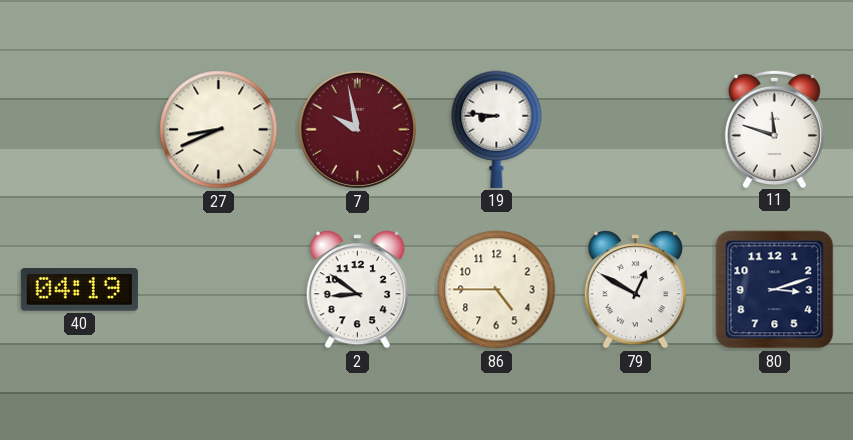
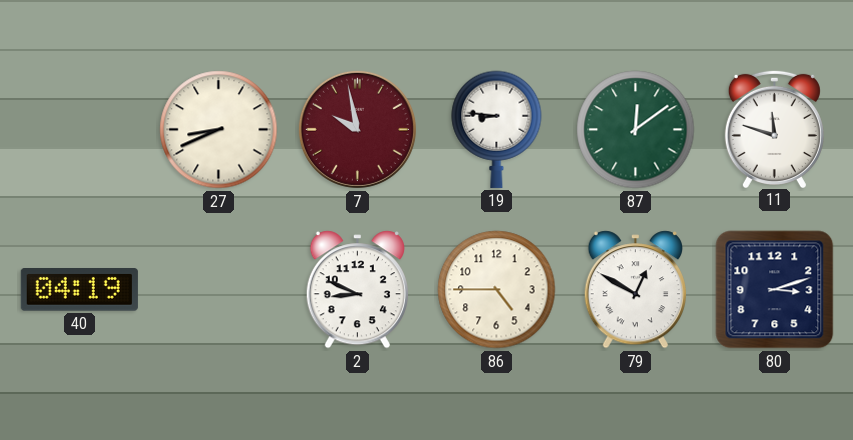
87: none -> 12:09 (636, 130)
2: 8:51 -> 8:49 (357, 290)
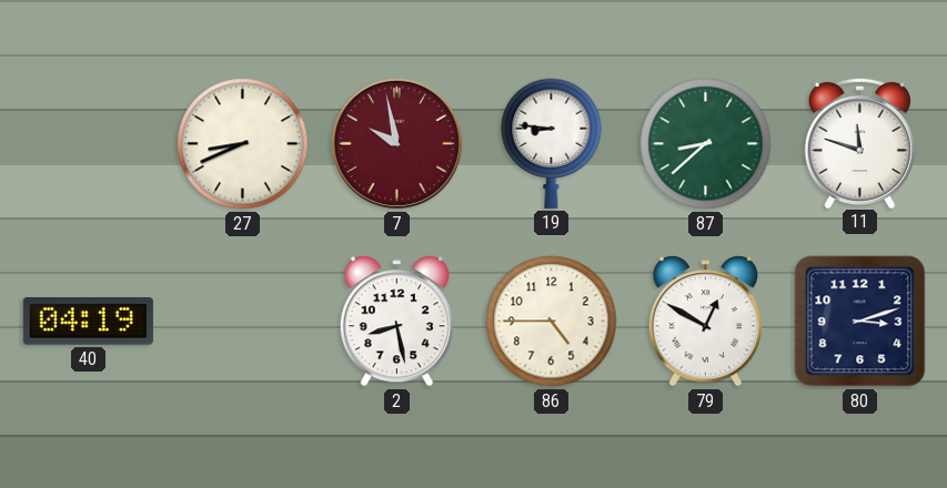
87: 12:09 -> 8:38 (706, 144)
2: 8:49 -> 8:28 (396, 322)
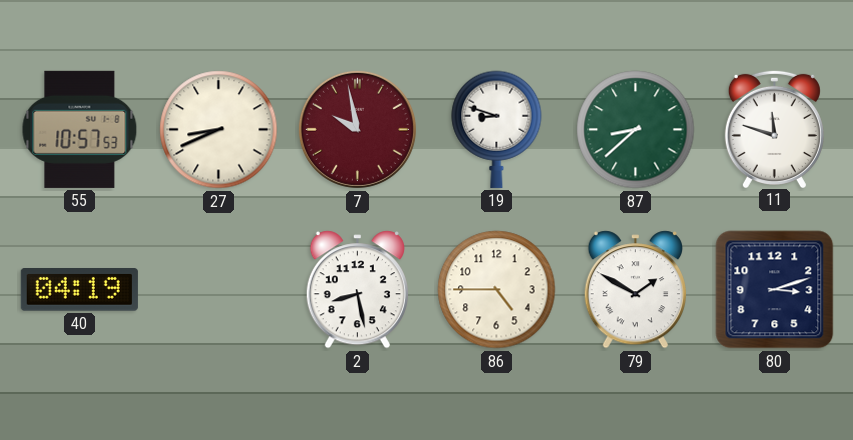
55: none -> 10:57 (80, 129)
19: 8:46 -> 8:48 (497, 129)
79: 12:50 -> 1:50 (635, 290)
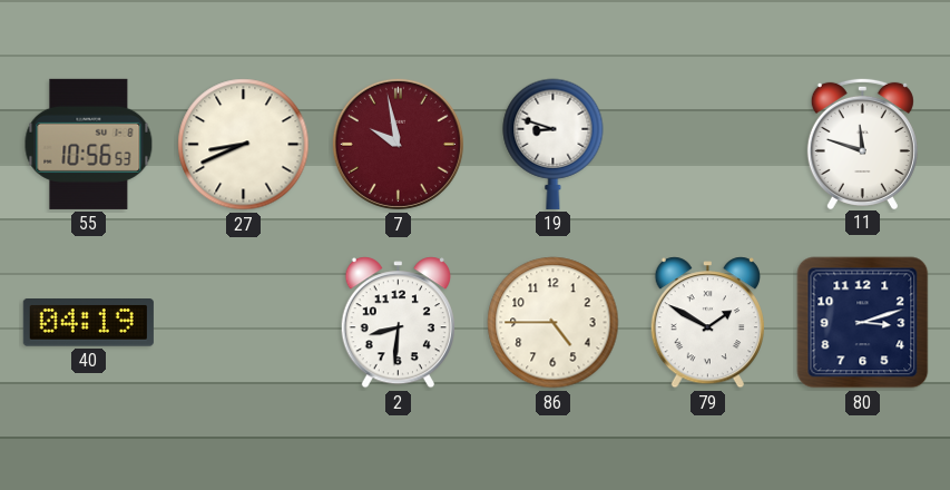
55: 10:57 -> 10:56 (89, 144)
87: 8:38 -> none (636, 130)
2: 8:28 -> 8:31 (398, 323)
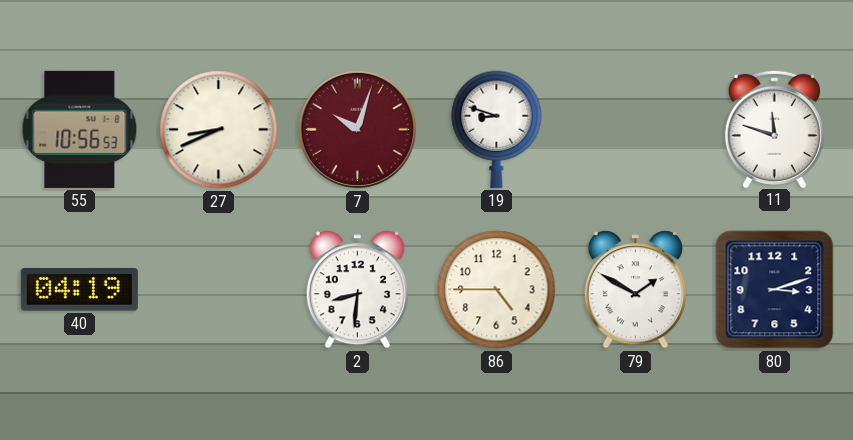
7: 9:58 -> 10:03 (357, 129)
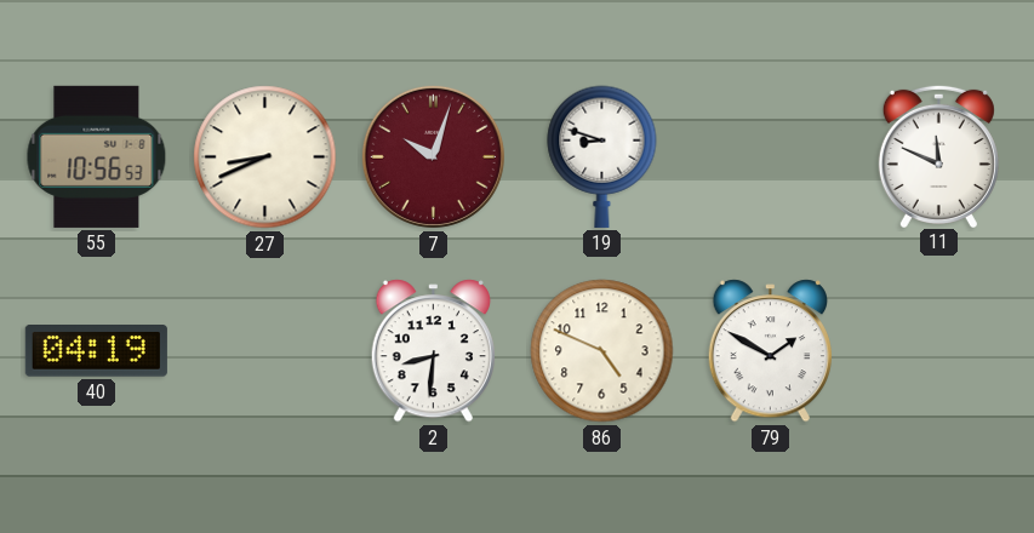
11: 11:48 -> 11:49 (938, 155)
86: 4:45 -> 4:49 (602, 351)
80: 3:12 -> none (775, 290)
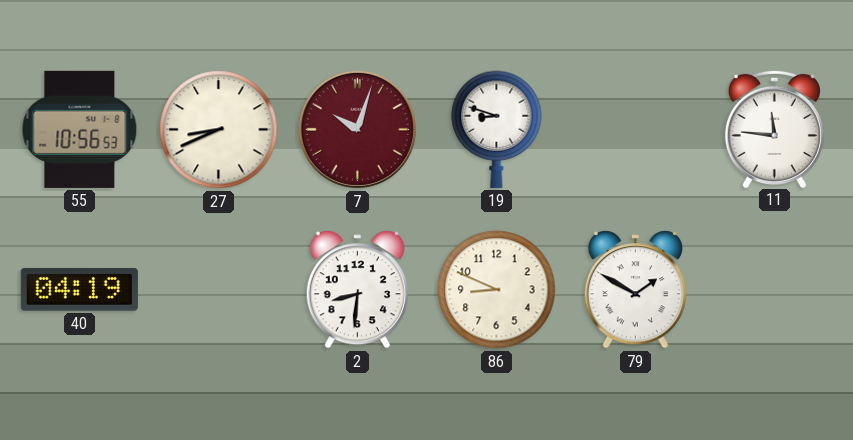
11: 11:49 -> 11:46 (774, 128)
86: 4:49 -> 8:49 (497, 290)
